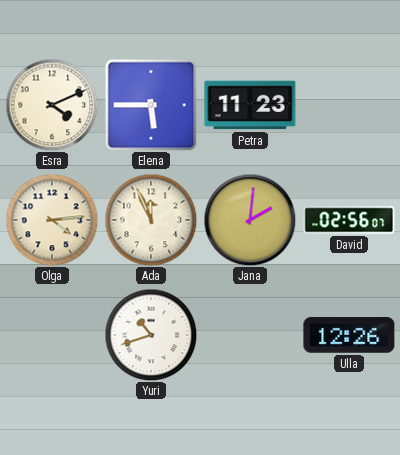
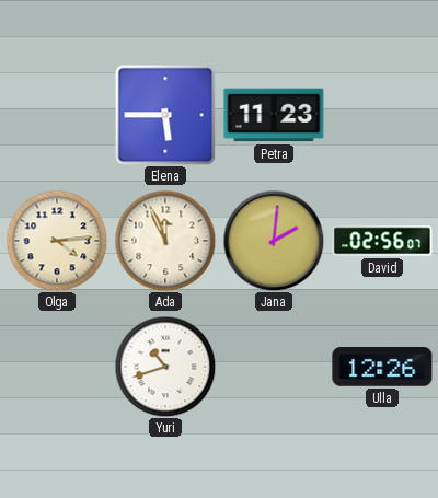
Esra: 4:11 -> none (52, 105)
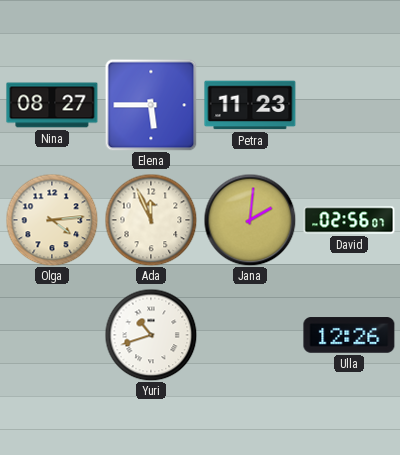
Nina: none -> 08:27 (52, 105)
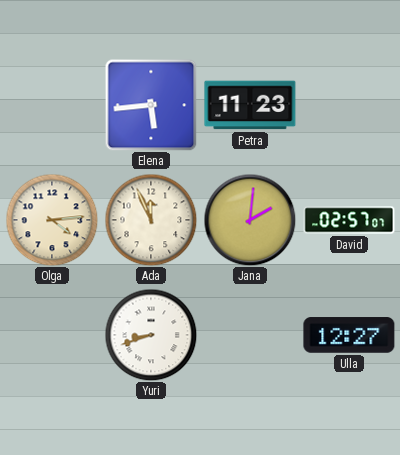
Nina: 08:27 -> none (52, 105)
Elena: 5:45 -> 5:44 (151, 105)
David: 02:56 -> 02:57 (349, 220)
Yuri: 10:42 -> 8:42 (151, 335)
Ulla: 12:26 -> 12:27 (349, 335)
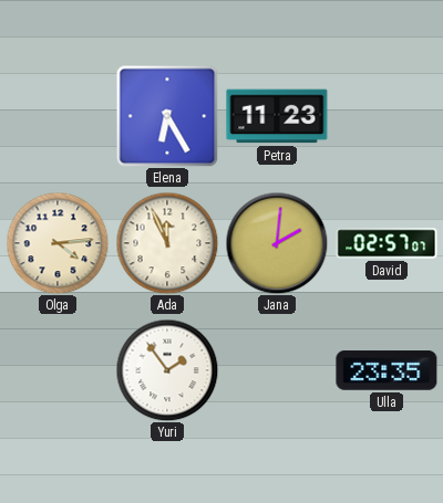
Elena: 5:44 -> 6:25 (167, 116)
Yuri: 8:42 -> 1:54 (167, 370)
Ulla: 12:27 -> 23:35 (387, 370)
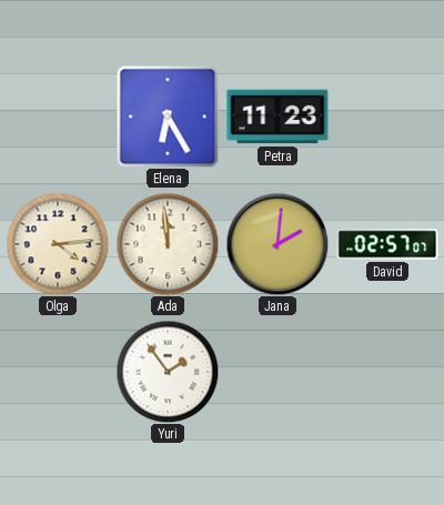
Ada: 11:56 -> 11:59 (168, 244)
Ulla: 23:35 -> none (387, 370)
